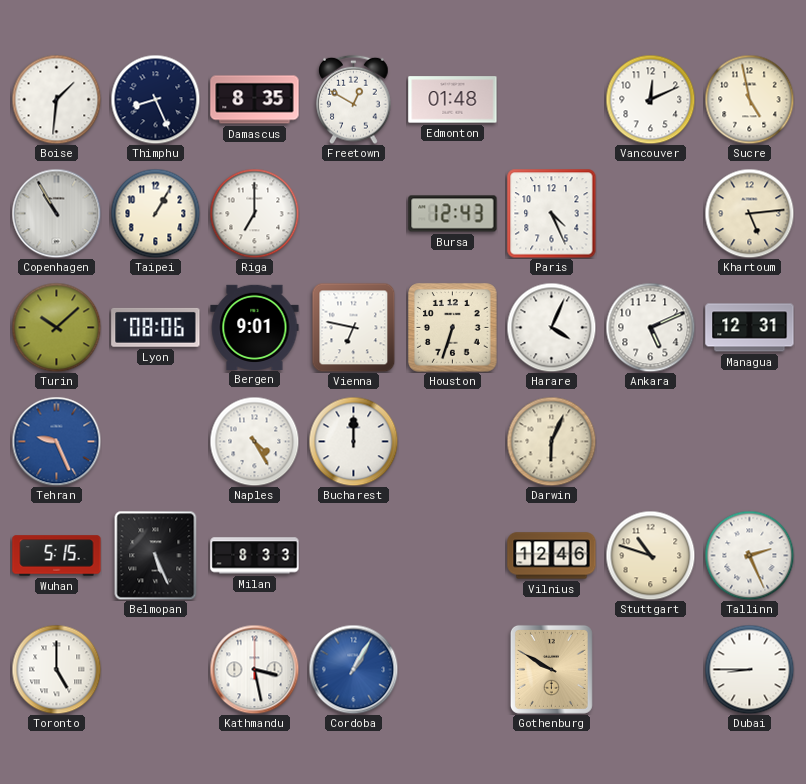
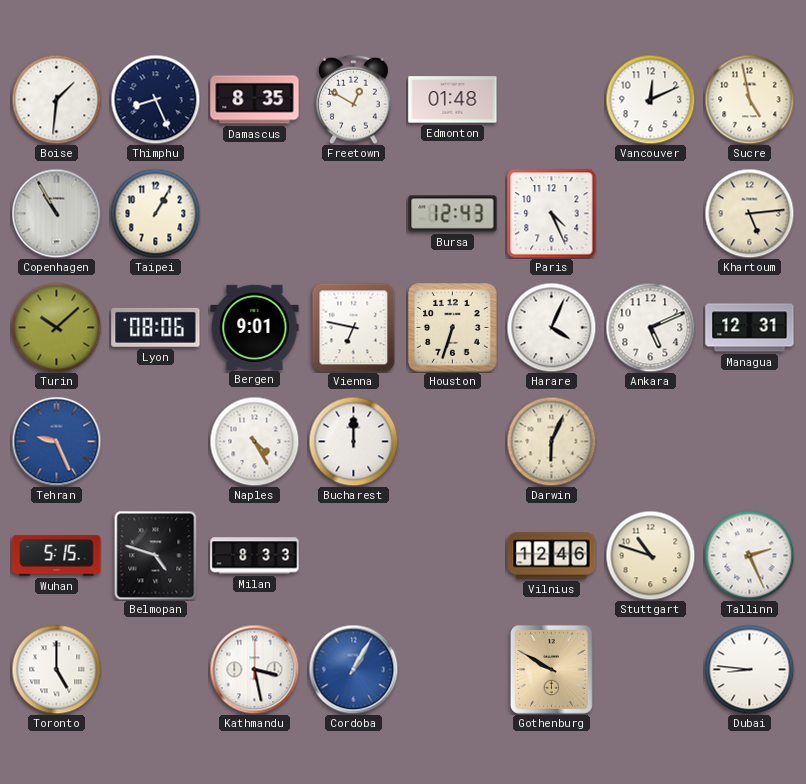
Riga: 7:00 -> none (254, 213)
Belmopan: 5:26 -> 4:48 (156, 555)
Dubai: 8:45 -> 8:46 (749, 669)
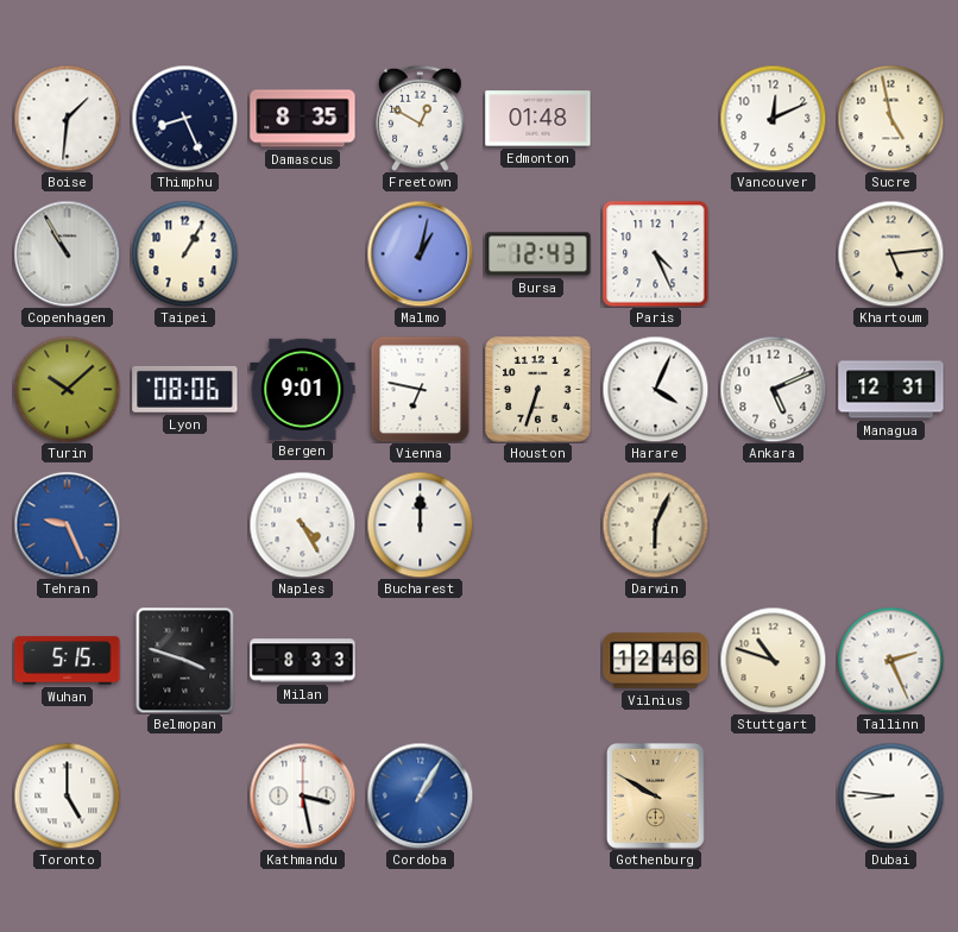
Malmo: none -> 1:02 (420, 253)
Belmopan: 4:48 -> 3:48 (185, 660)
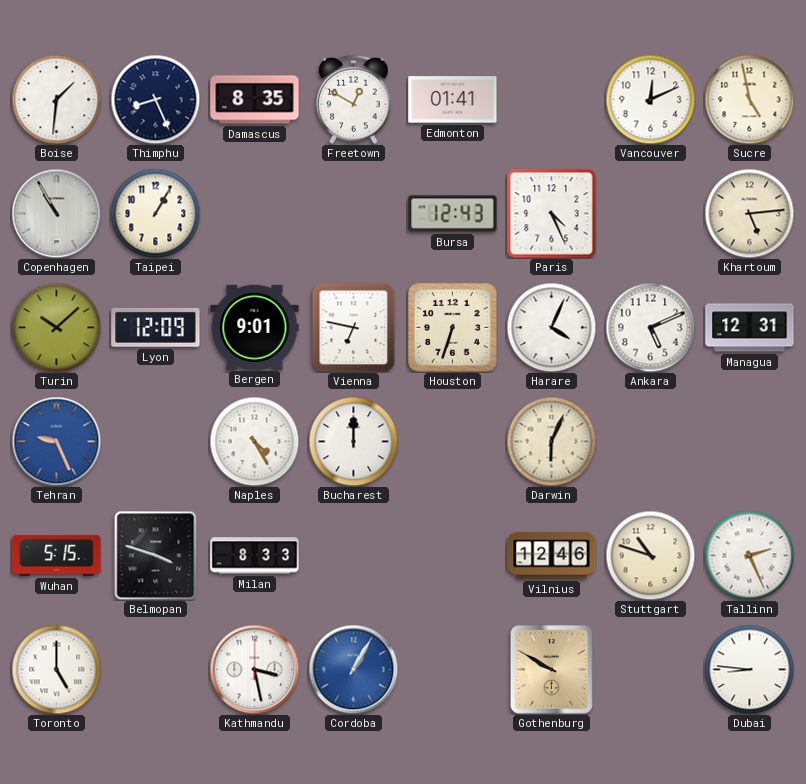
Edmonton: 01:48 -> 01:41 (453, 100)
Malmo: 1:02 -> none (420, 253)
Lyon: 08:06 -> 12:09 (156, 327)
